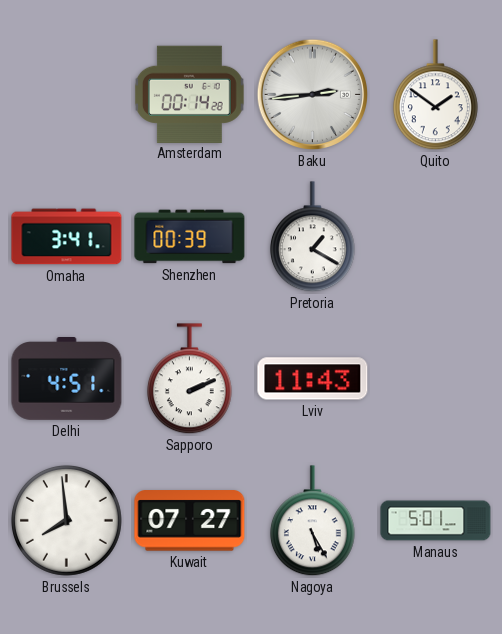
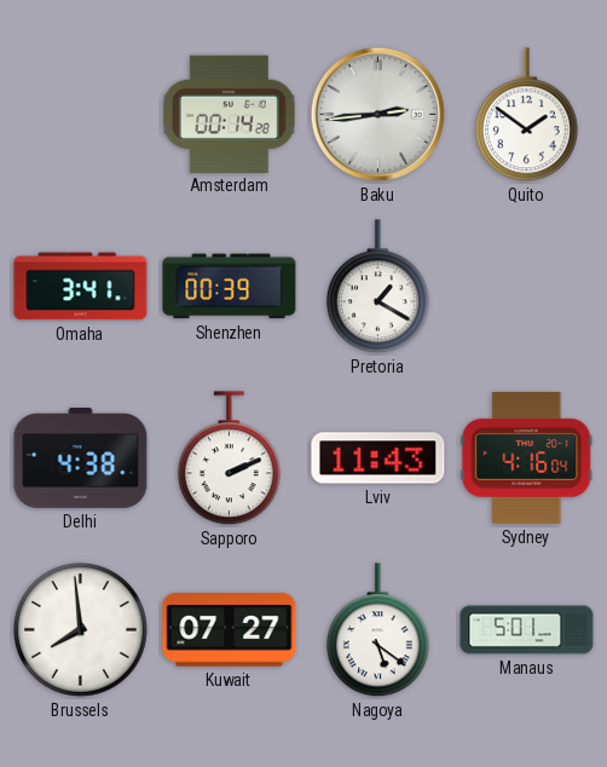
Delhi: 4:51 -> 4:38 (81, 459)
Sydney: none -> 4:16 (527, 457)
Nagoya: 5:25 -> 5:21 (377, 630)
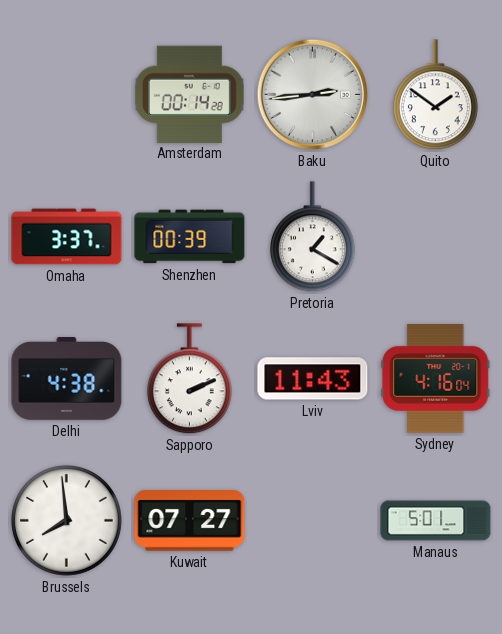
Omaha: 3:41 -> 3:37 (67, 237)
Nagoya: 5:21 -> none (377, 630)
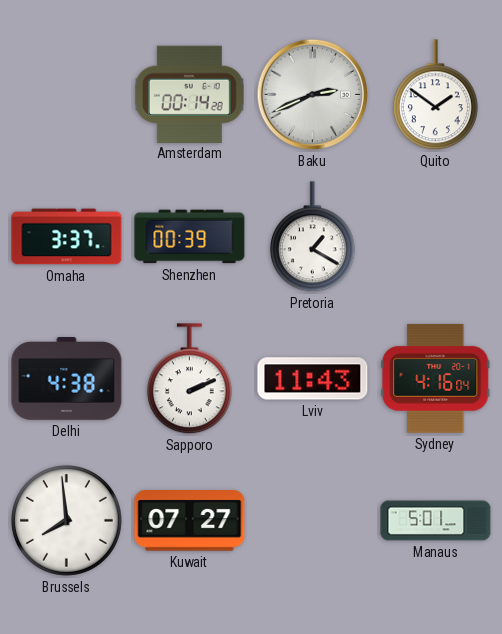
Baku: 2:44 -> 2:41 (313, 95)
